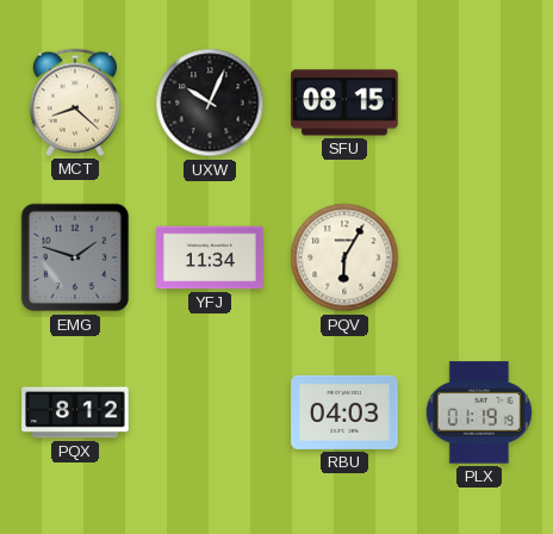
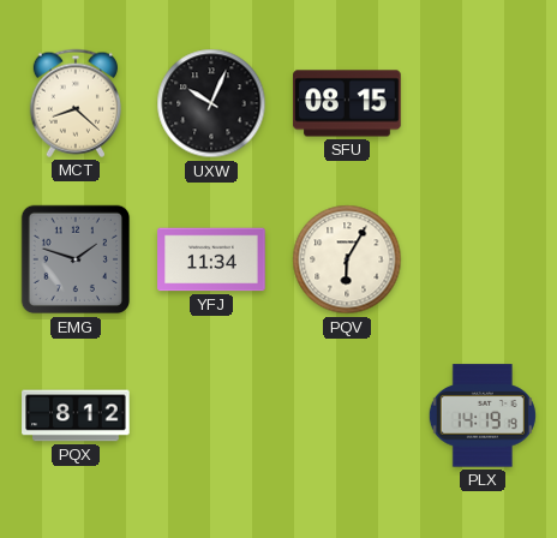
RBU: 04:03 -> none (344, 412)
PLX: 01:19 -> 14:19 (483, 416)
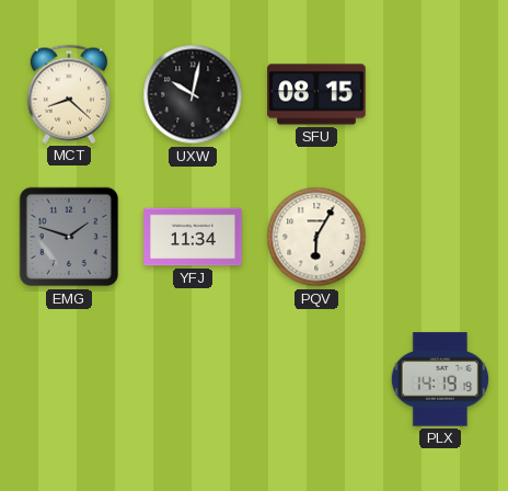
UXW: 10:04 -> 10:02 (193, 94)
PQX: 8:12 -> none (76, 416)
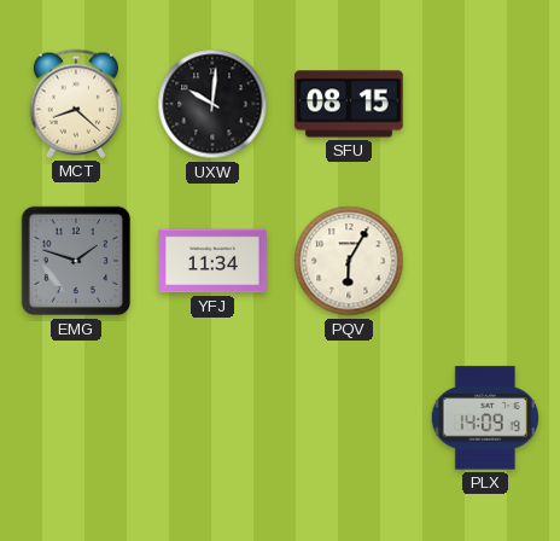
UXW: 10:02 -> 10:01 (212, 104)
PLX: 14:19 -> 14:09 (485, 418)
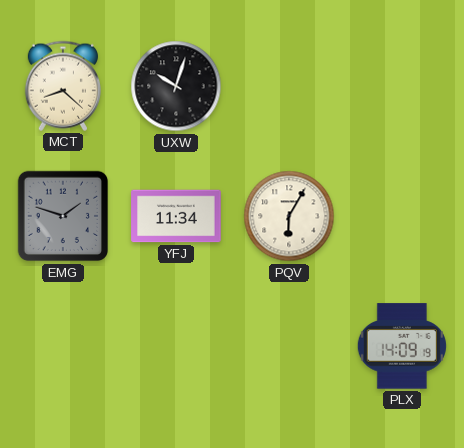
UXW: 10:01 -> 10:03 (176, 86)
SFU: 08:15 -> none (349, 104)
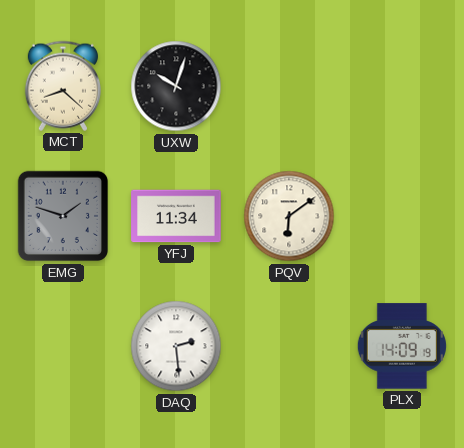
PQV: 6:05 -> 6:09 (289, 216)
DAQ: none -> 2:29 (176, 346)
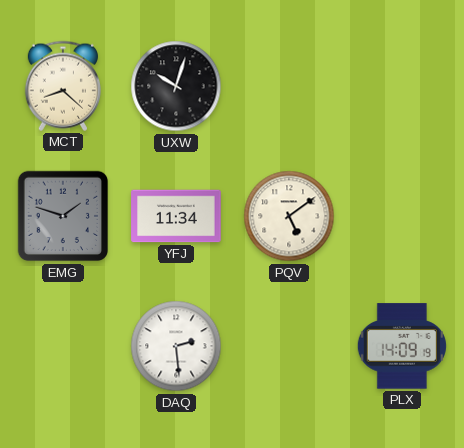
PQV: 6:09 -> 5:09 (289, 216)
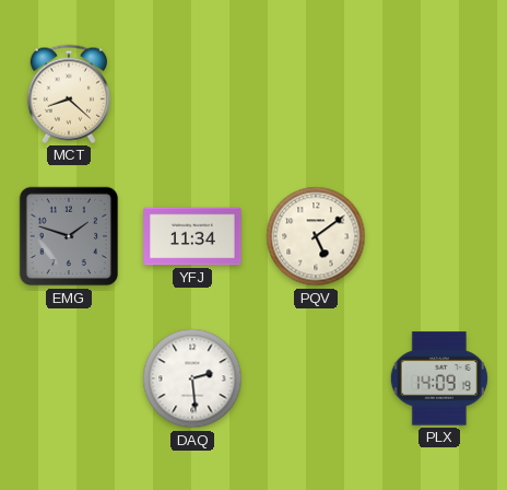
UXW: 10:03 -> none (176, 86)
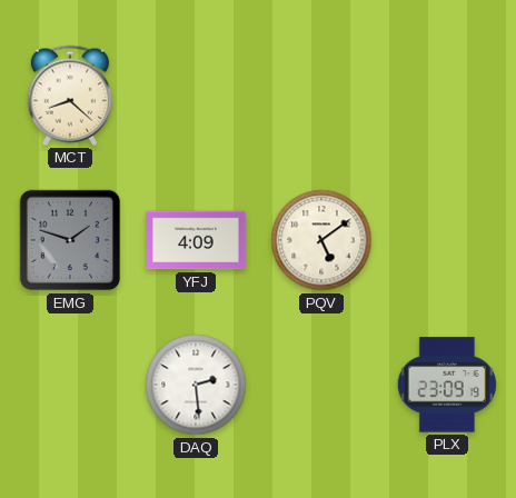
YFJ: 11:34 -> 4:09 (196, 240)
PLX: 14:09 -> 23:09 (447, 385)
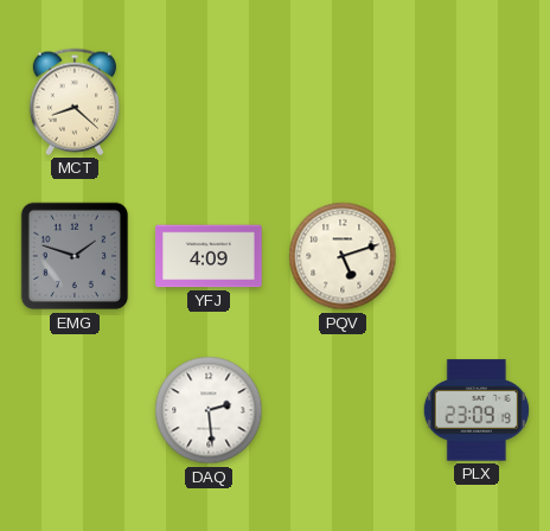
PQV: 5:09 -> 5:12 (343, 256)
